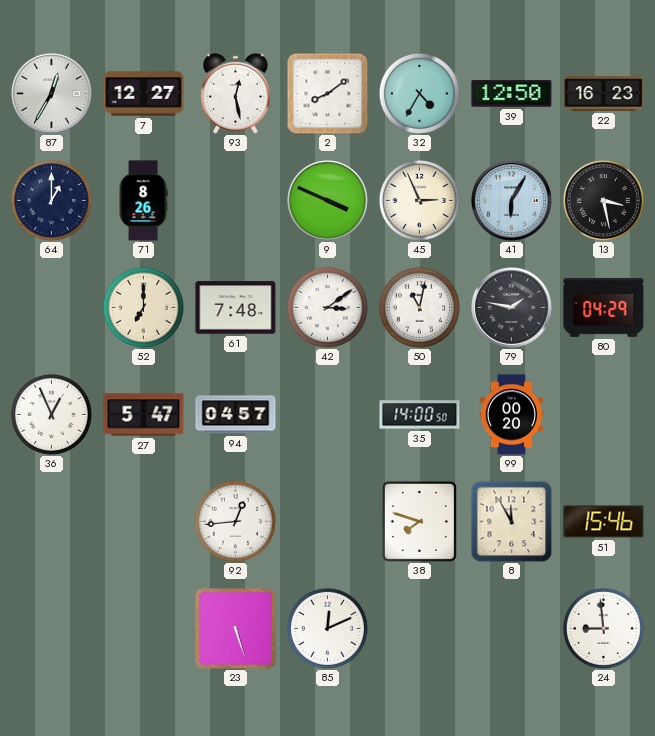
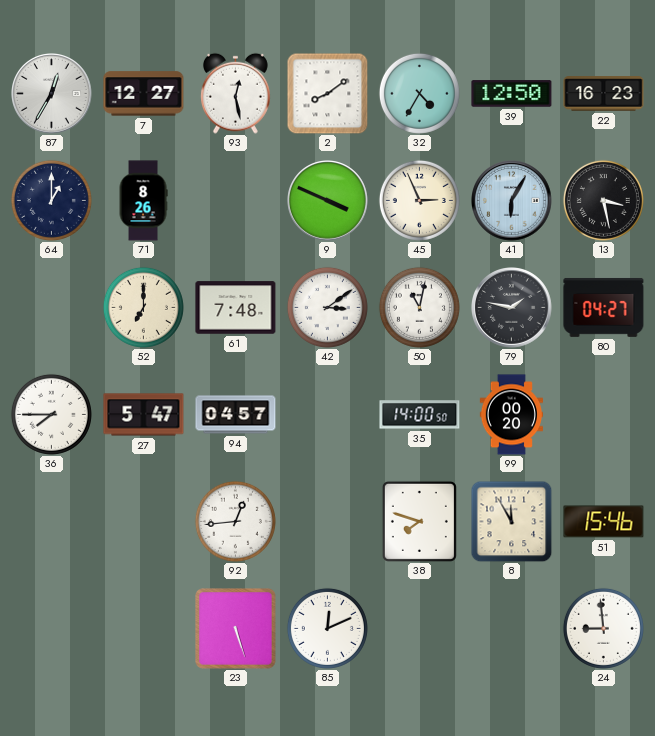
80: 04:29 -> 04:27 (604, 308)
36: 12:56 -> 7:45 (51, 414)
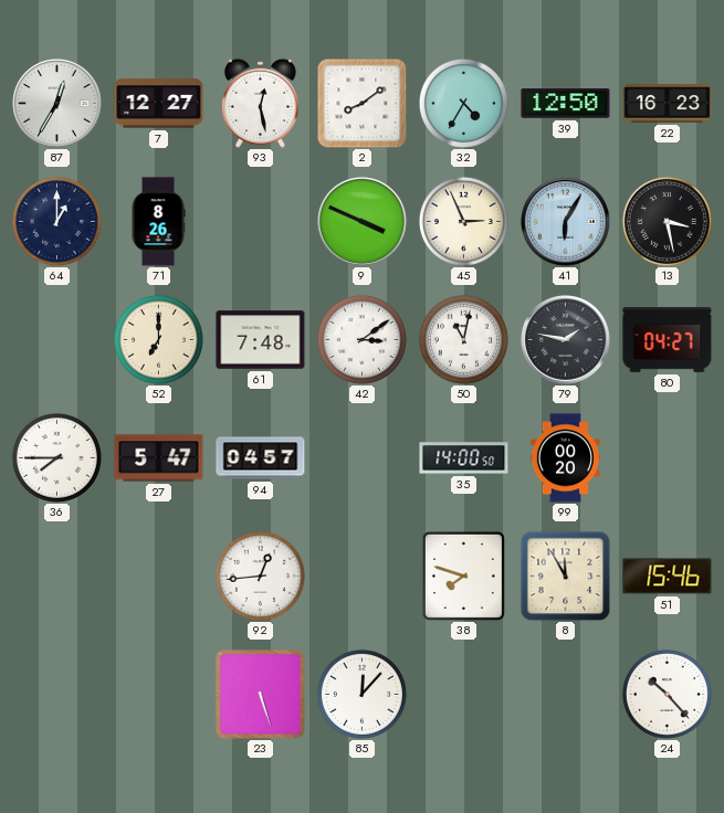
85: 12:11 -> 12:07 (361, 694)
24: 8:59 -> 10:23 (667, 694)
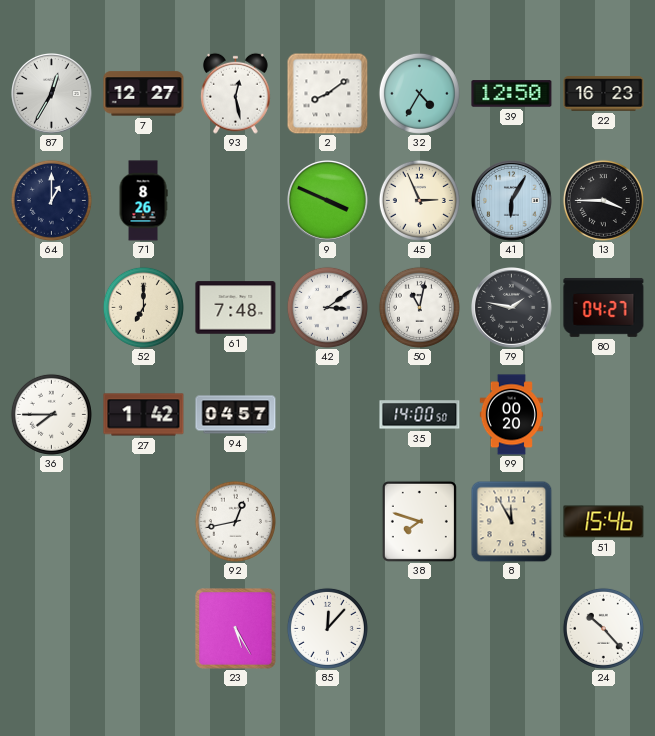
13: 3:28 -> 3:45 (603, 200)
27: 5:47 -> 1:42 (144, 415)
92: 12:44 -> 12:43 (235, 521)
23: 5:27 -> 5:25 (236, 629)
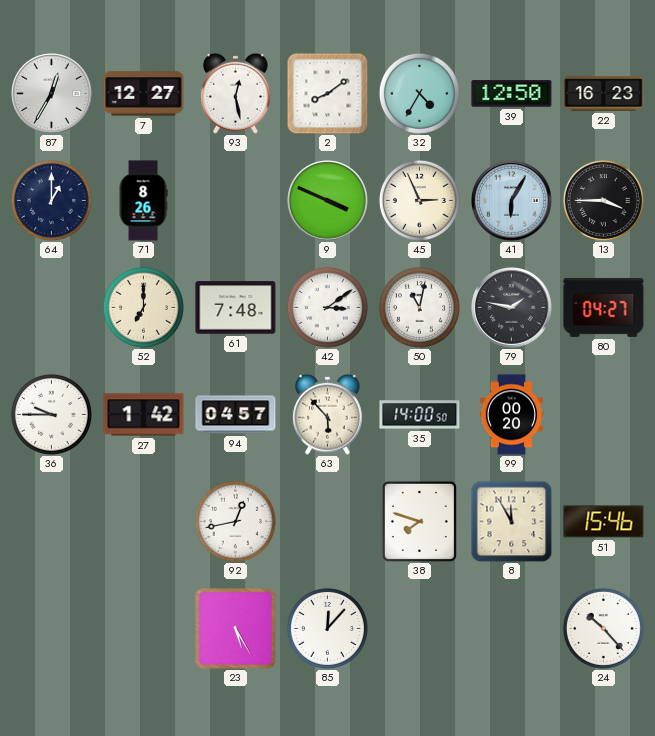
36: 7:45 -> 9:45 (51, 414)
63: none -> 5:53 (327, 414)
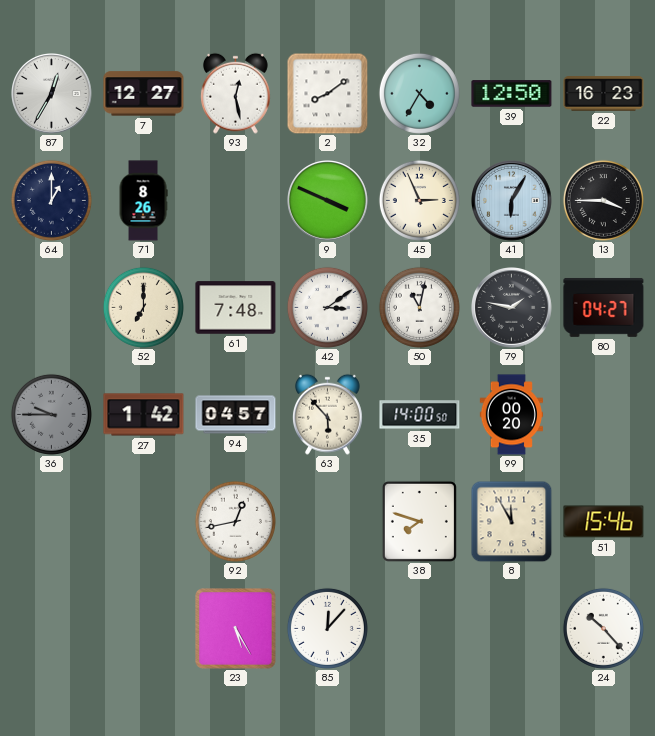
36 dial: white -> grey (51, 414)
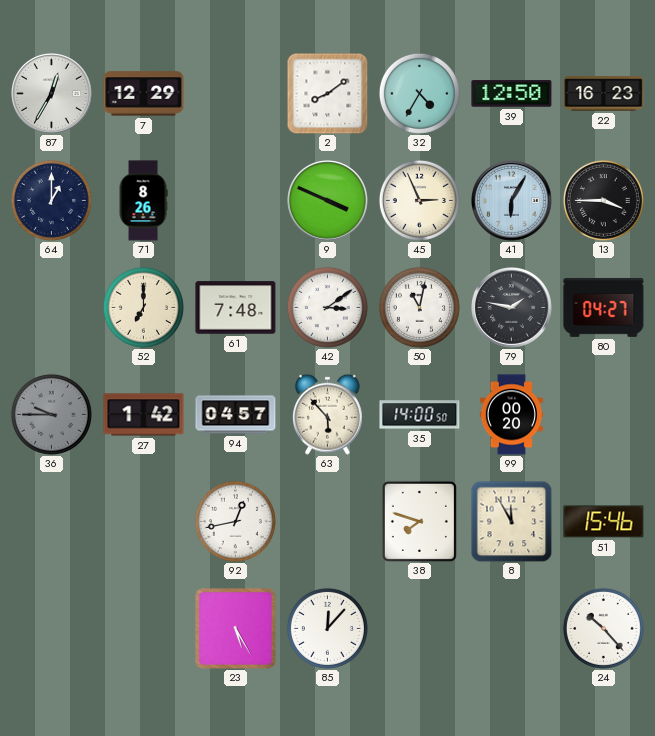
7: 12:27 -> 12:29 (144, 94)
93: 12:28 -> none (235, 93)
